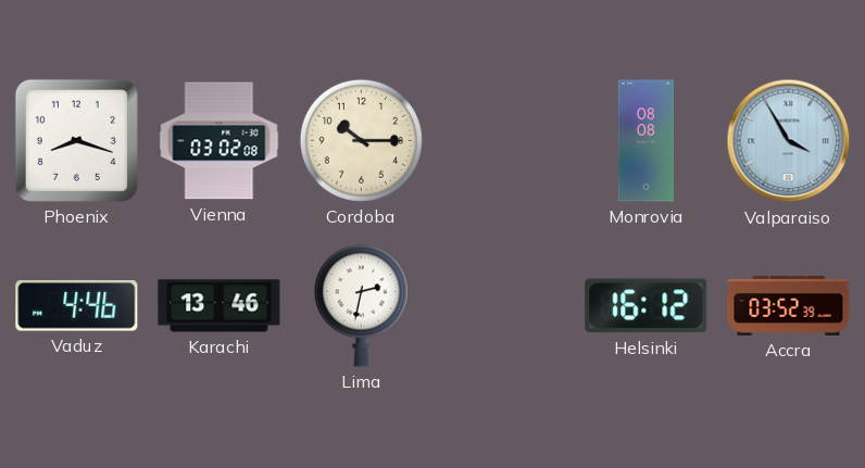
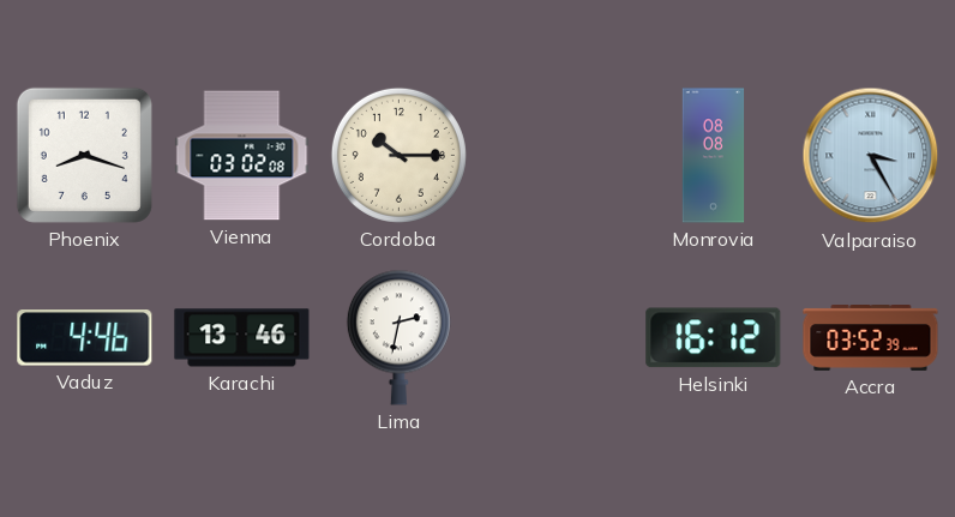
Valparaiso: 3:55 -> 3:25 (871, 156)
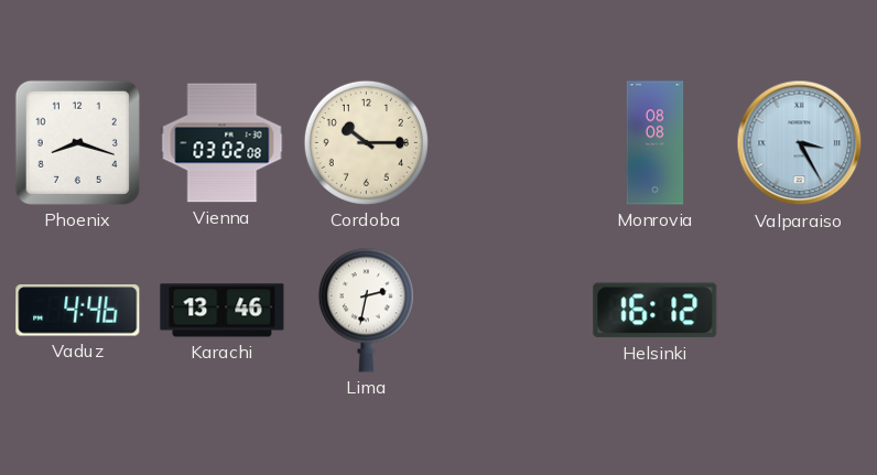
Accra: 03:52 -> none (871, 338)
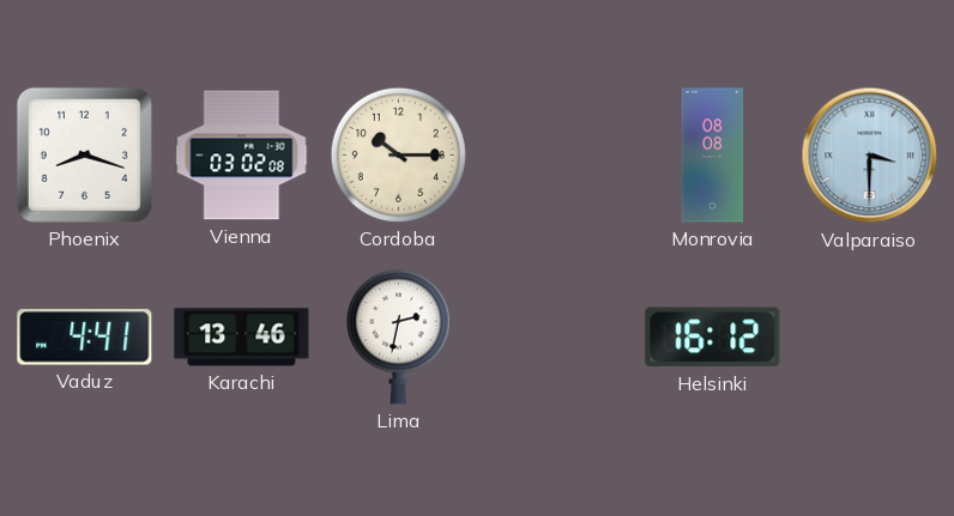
Valparaiso: 3:25 -> 3:30 (870, 156)
Vaduz: 4:46 -> 4:41 (85, 338)
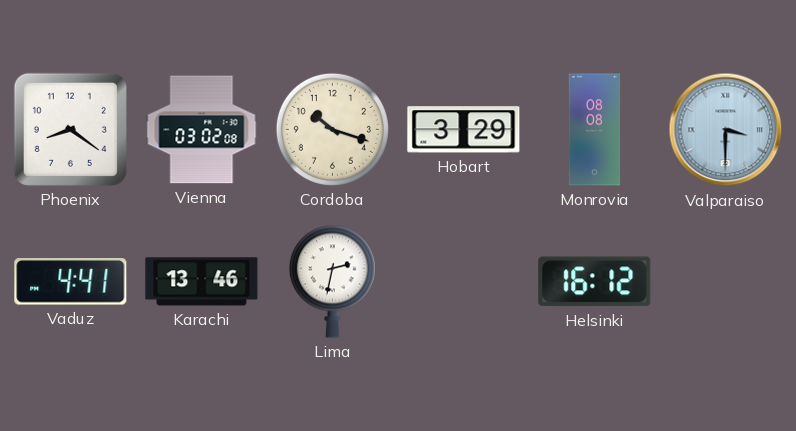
Phoenix: 8:18 -> 8:21 (70, 129)
Cordoba: 10:15 -> 10:18 (332, 129)
Hobart: none -> 3:29 (464, 130)
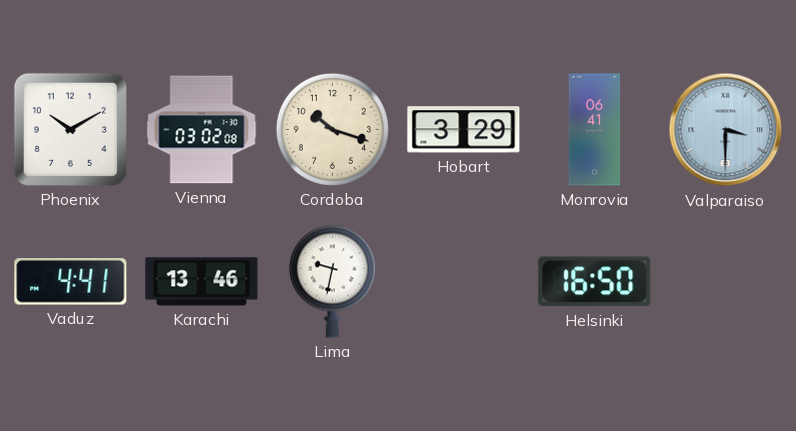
Phoenix: 8:21 -> 10:10 (70, 129)
Monrovia: 08:08 -> 06:41 (595, 130)
Lima: 2:32 -> 9:32 (332, 281)
Helsinki: 16:12 -> 16:50 (595, 282)
